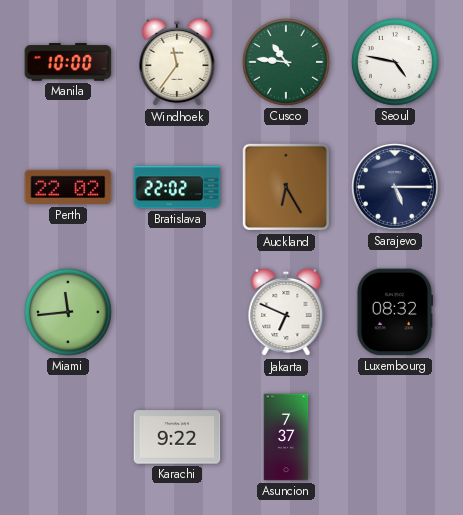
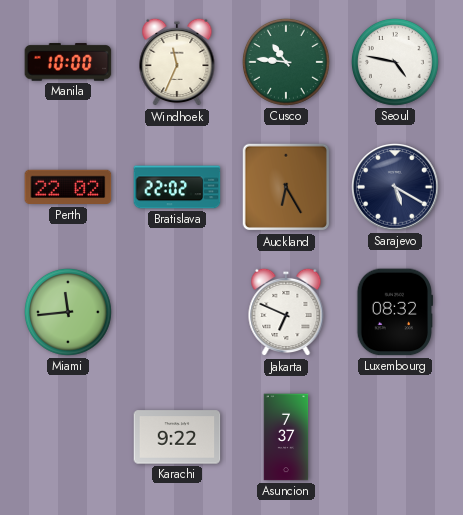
Windhoek: 11:36 -> 11:34 (177, 62)
Sarajevo: 5:15 -> 5:20 (396, 188)
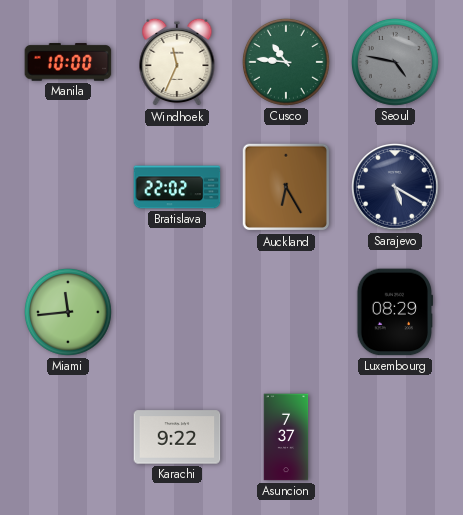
Seoul dial: white -> grey (395, 63)
Perth: 22:02 -> none (68, 187)
Jakarta: 6:49 -> none (286, 312)
Luxembourg: 08:32 -> 08:29 (395, 312)
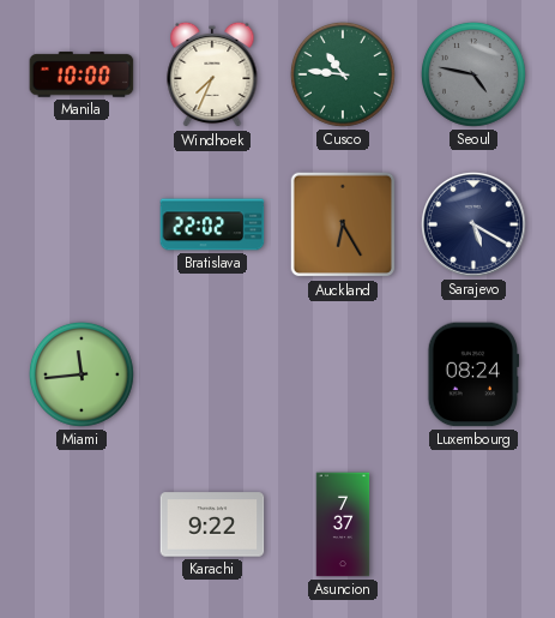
Windhoek: 11:34 -> 7:34 (212, 74)
Luxembourg: 08:29 -> 08:24 (473, 374)
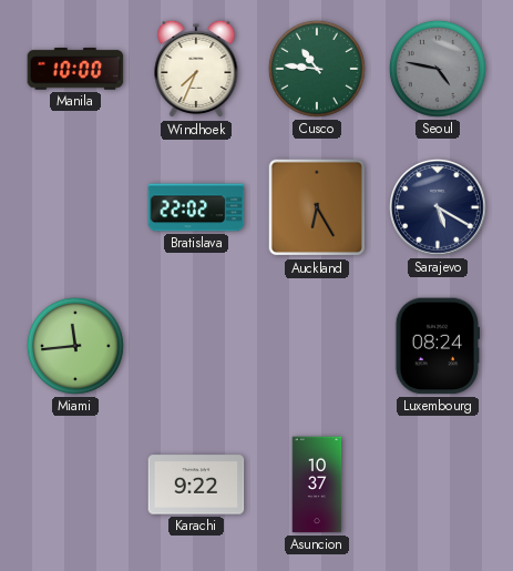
Asuncion: 7:37 -> 10:37 (317, 485)
